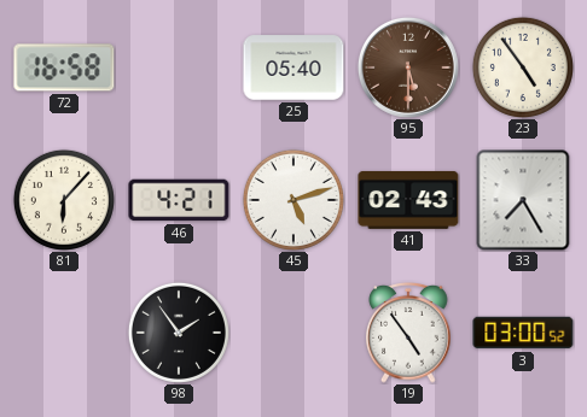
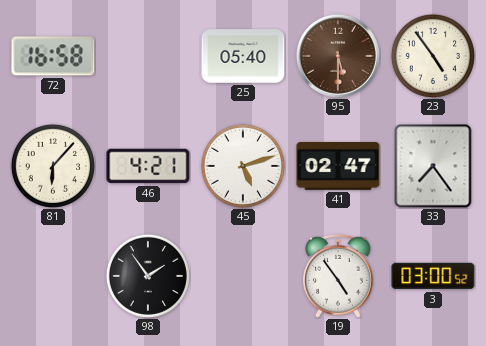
41: 02:43 -> 02:47 (338, 166)
33: 7:25 -> 7:24 (433, 166)
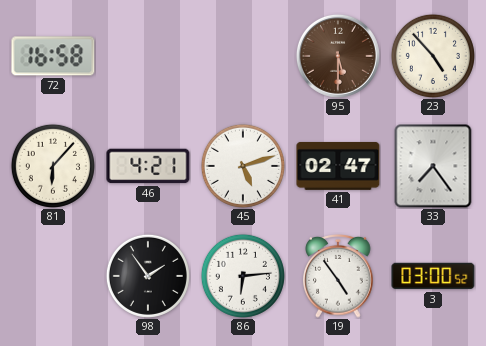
25: 05:40 -> none (243, 56)
23: 4:54 -> 4:53 (433, 56)
86: none -> 6:14 (243, 276)
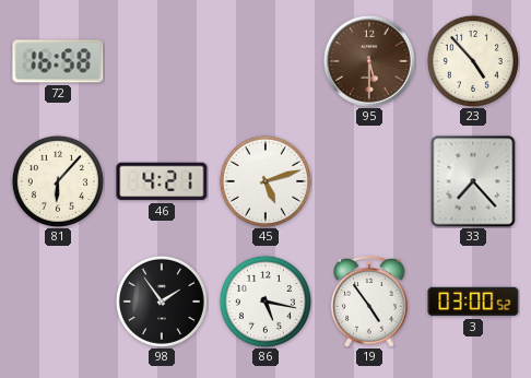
41: 02:47 -> none (338, 166)
33: 7:24 -> 7:23 (473, 181)
86: 6:14 -> 5:17 (265, 302)
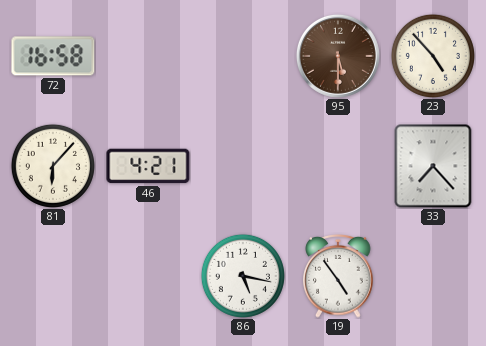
45: 5:12 -> none (265, 181)
98: 1:54 -> none (162, 302)
3: 03:00 -> none (473, 302)
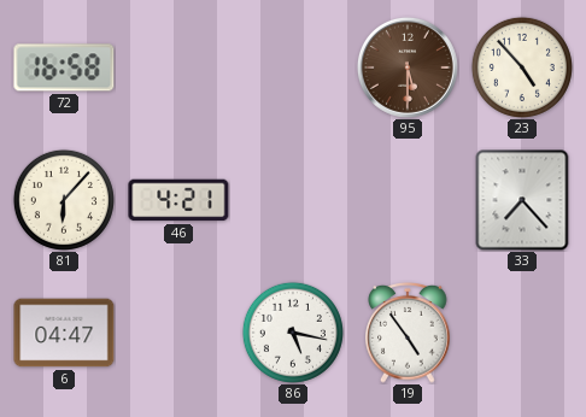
6: none -> 04:47 (64, 333)
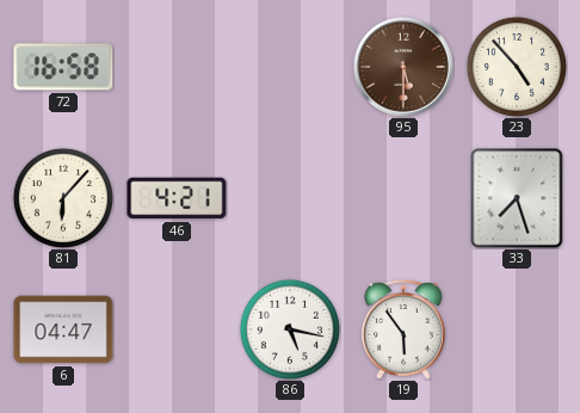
33: 7:23 -> 7:27 (517, 198)
19: 4:54 -> 5:54 (403, 331)
